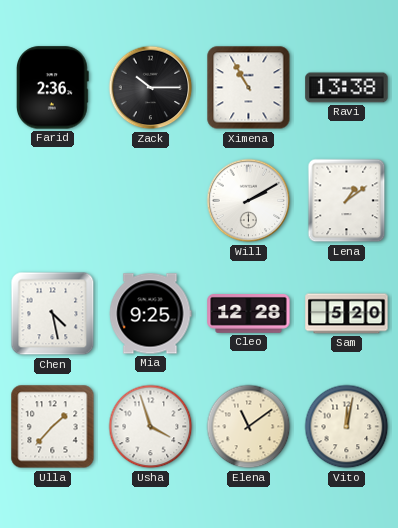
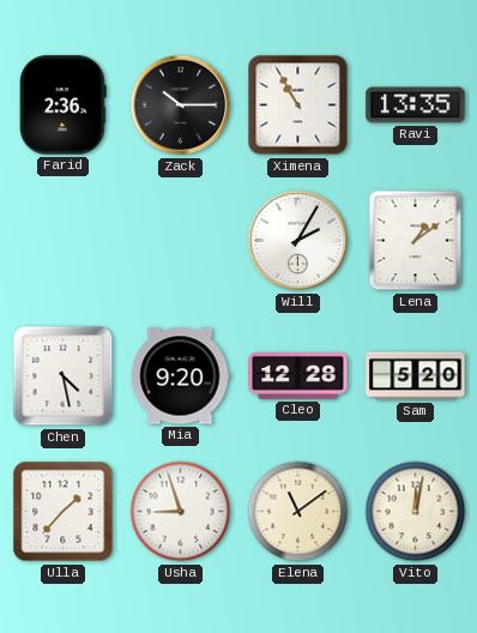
Ravi: 13:38 -> 13:35 (416, 106)
Will: 2:10 -> 2:05 (298, 241)
Mia: 9:25 -> 9:20 (180, 376)
Usha: 3:57 -> 8:57 (181, 512)
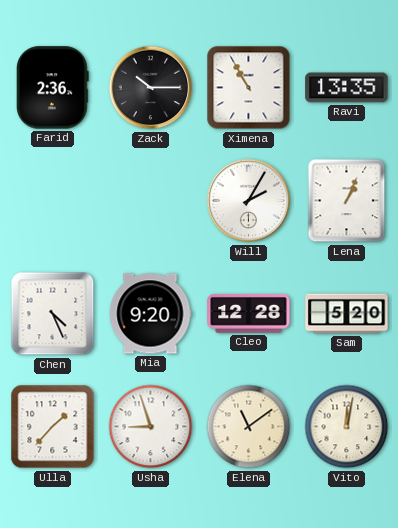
Lena: 1:09 -> 1:04 (347, 201)
Chen: 4:28 -> 4:26 (53, 314)
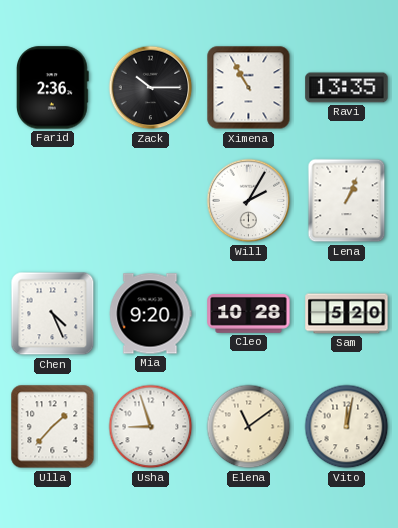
Cleo: 12:28 -> 10:28 (249, 314)
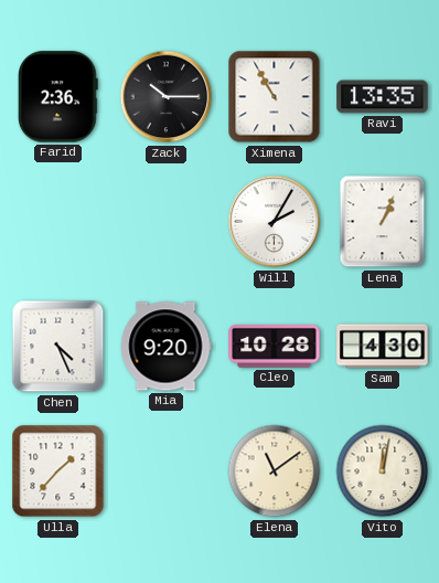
Sam: 5:20 -> 4:30 (383, 347)
Usha: 8:57 -> none (151, 427)
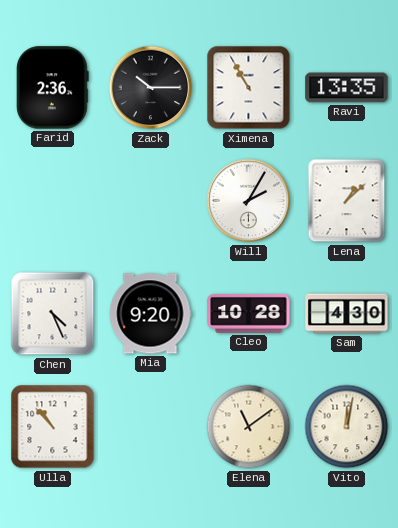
Lena: 1:04 -> 1:08 (347, 201)
Ulla: 1:37 -> 10:53 (53, 427)
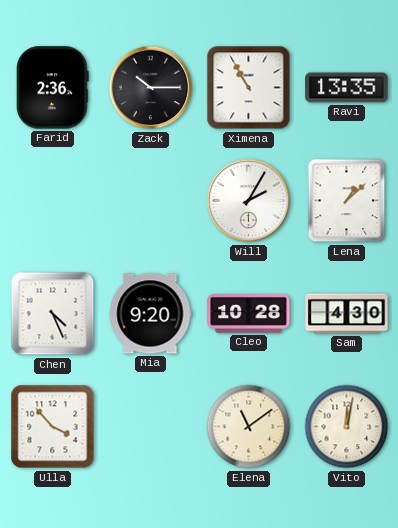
Ulla: 10:53 -> 3:53 (53, 427)
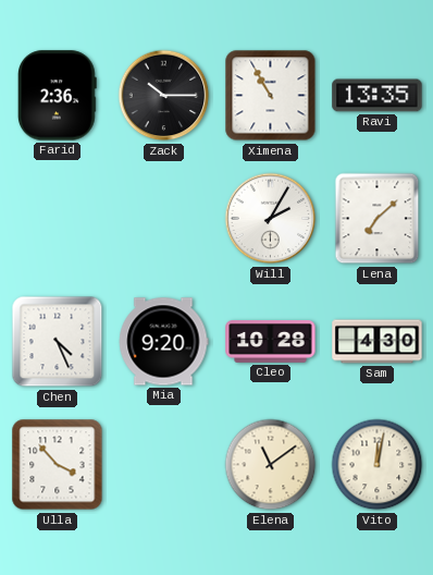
Lena: 1:08 -> 7:08 (378, 219)
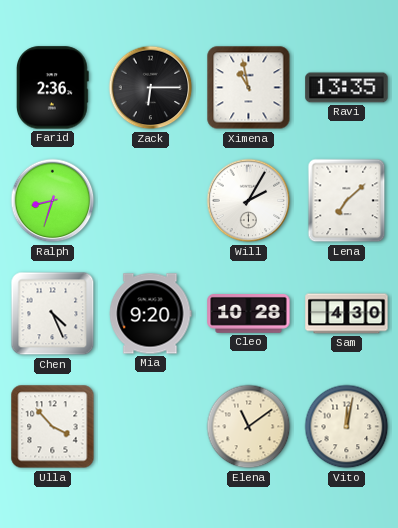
Zack: 10:15 -> 6:15 (151, 88)
Ximena: 10:55 -> 10:58 (249, 88)
Ralph: none -> 8:33 (53, 201)
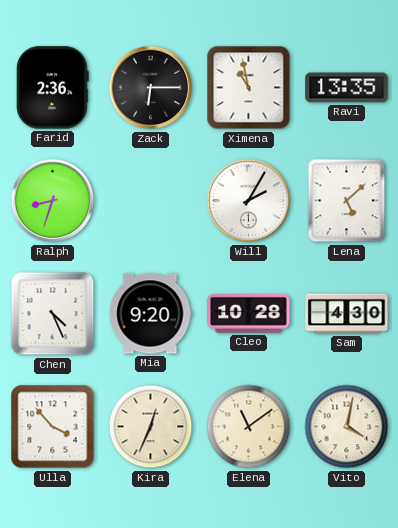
Lena: 7:08 -> 5:08 (347, 201)
Kira: none -> 12:34 (151, 427)
Vito: 12:02 -> 4:02 (347, 427)
